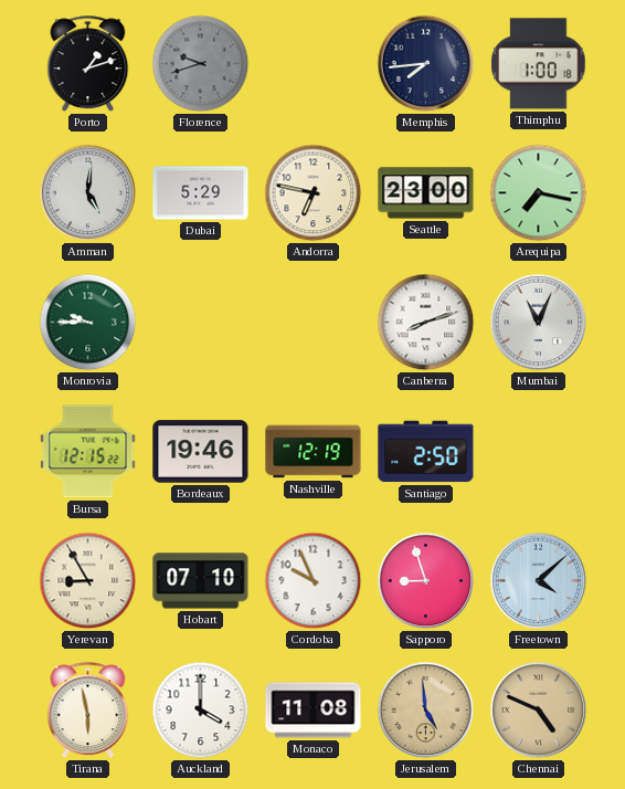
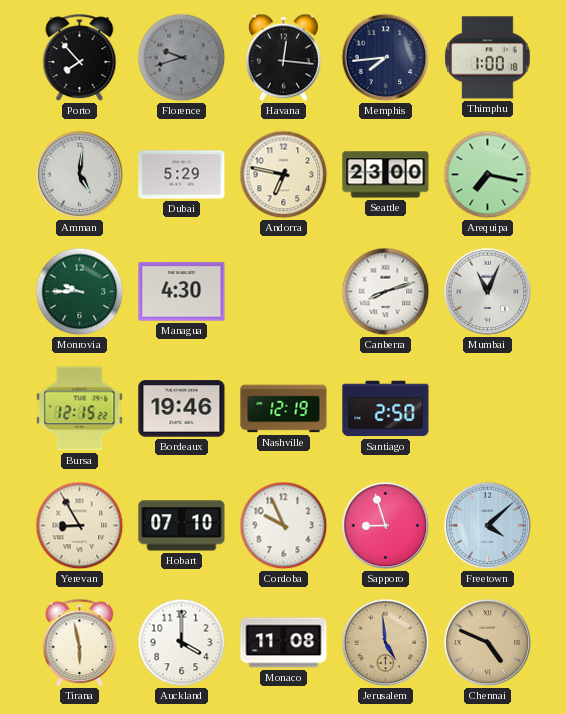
Porto: 1:12 -> 7:53 (80, 58)
Havana: none -> 12:16 (283, 58)
Managua: none -> 4:30 (182, 292)
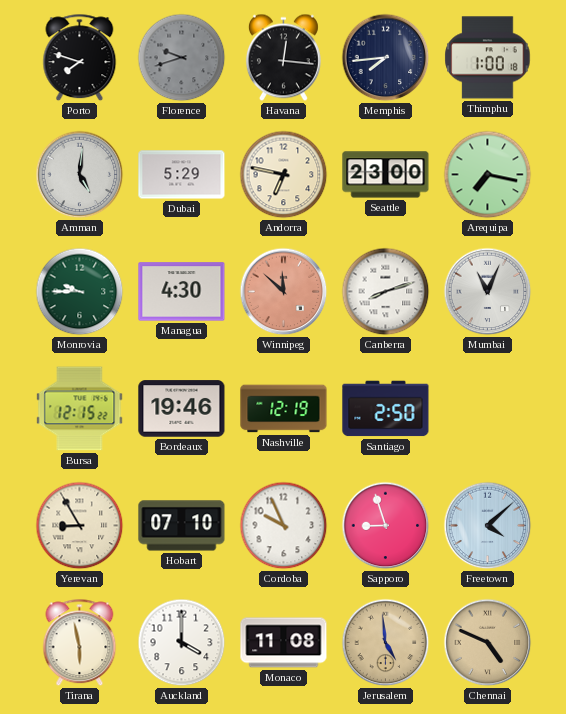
Porto: 7:53 -> 7:48 (80, 58)
Winnipeg: none -> 11:52 (284, 292)
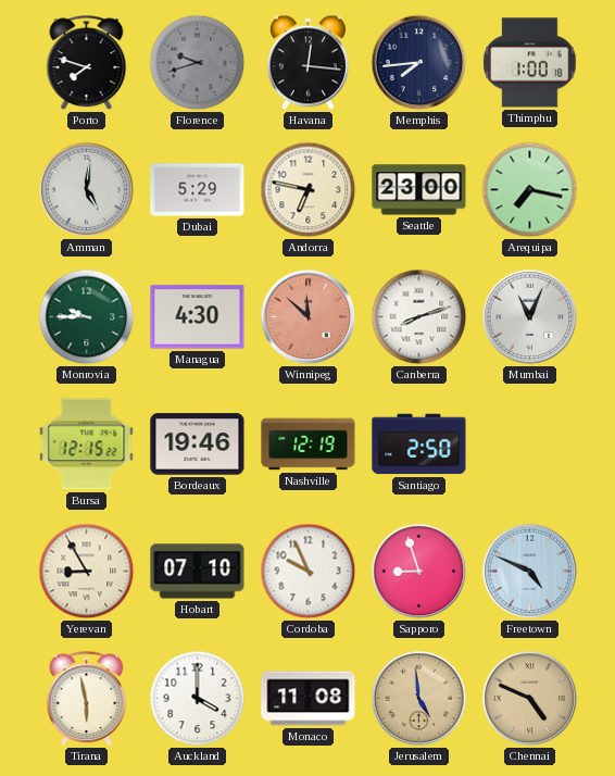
Freetown: 4:08 -> 4:49 (530, 572)
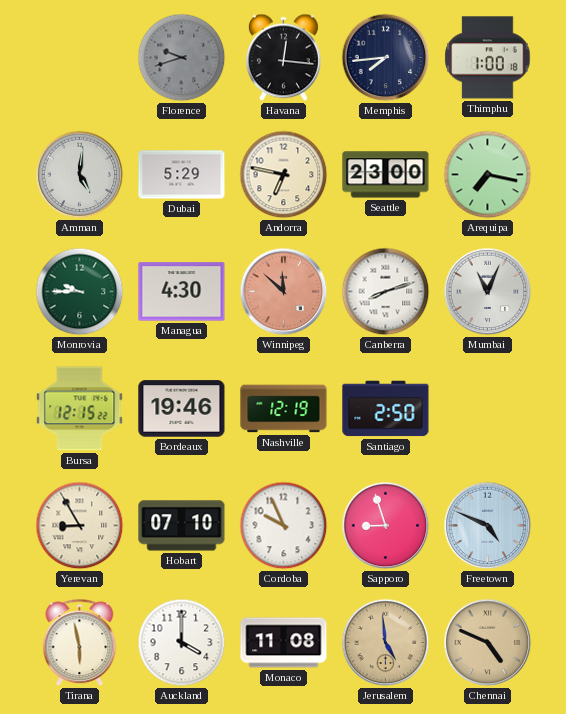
Porto: 7:48 -> none (87, 63)
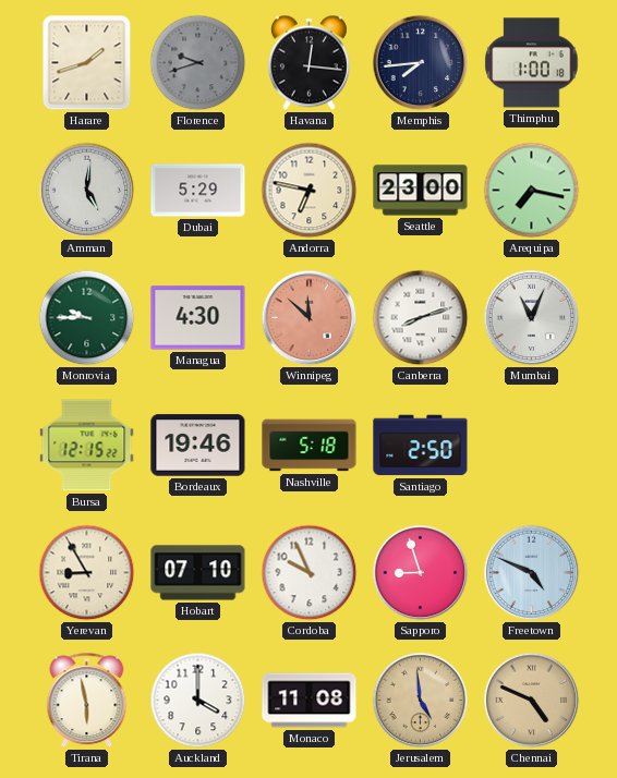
Harare: none -> 1:42 (87, 63)
Nashville: 12:19 -> 5:18 (310, 446)
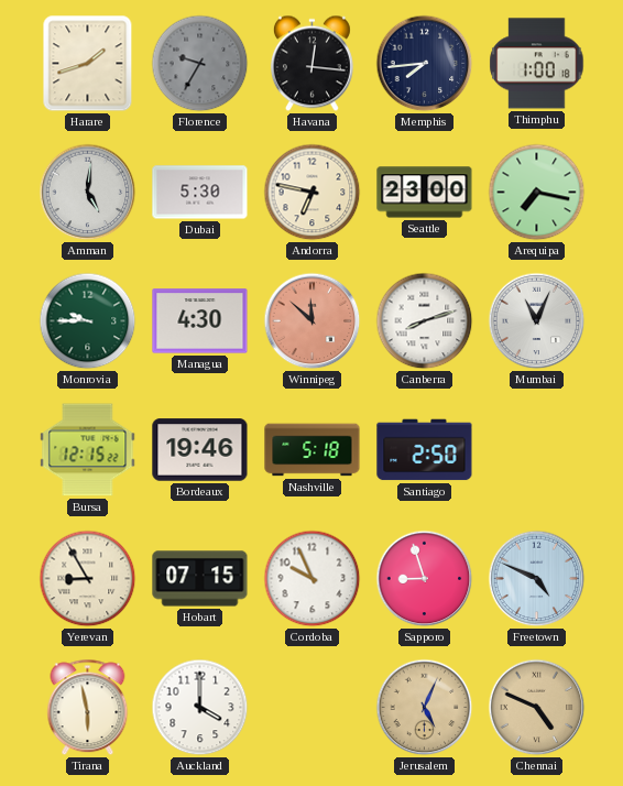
Florence: 9:42 -> 9:35 (200, 64)
Dubai: 5:29 -> 5:30 (200, 193)
Hobart: 07:10 -> 07:15 (200, 579)
Monaco: 11:08 -> none (310, 701)
Jerusalem: 4:59 -> 5:04 (425, 708)
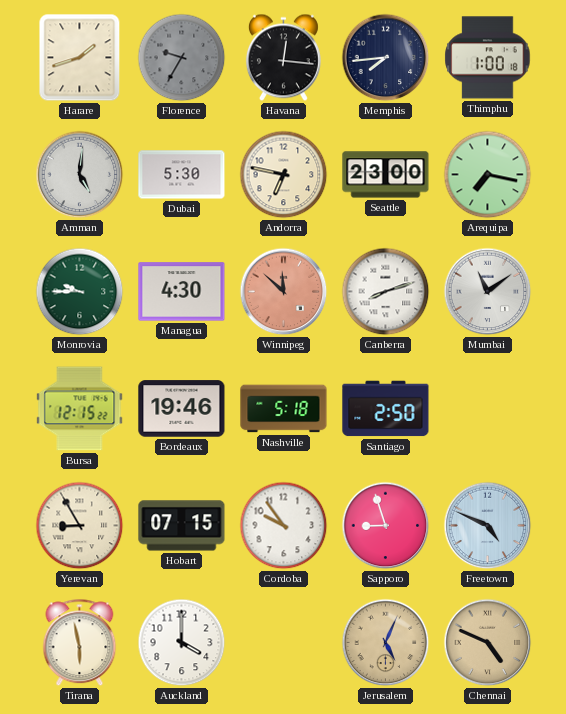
Mumbai: 11:04 -> 11:09 (488, 292)
Cordoba: 9:56 -> 9:54 (284, 526)
